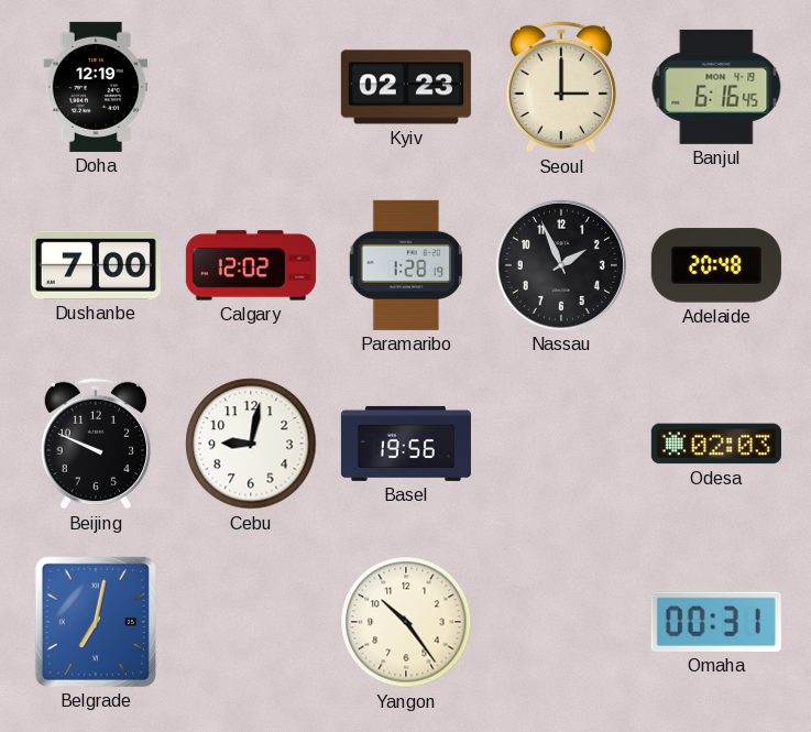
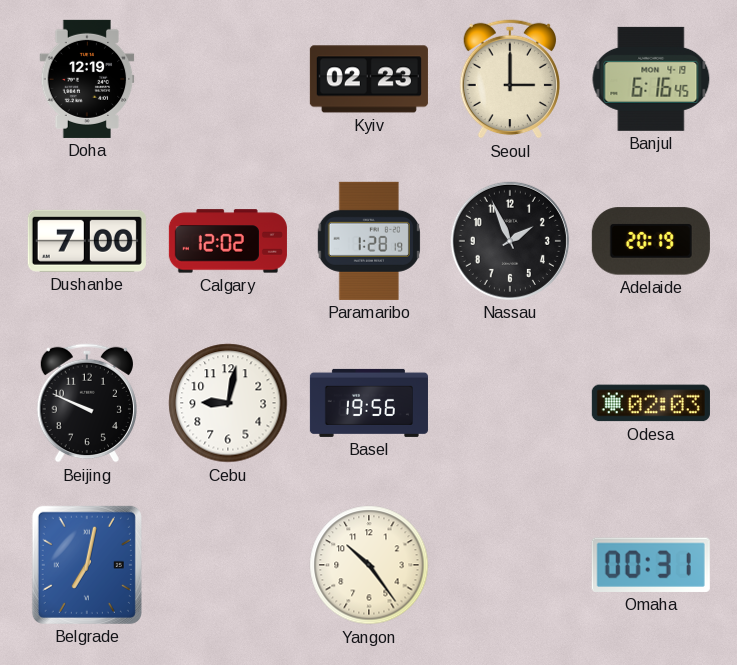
Adelaide: 20:48 -> 20:19 (651, 241)
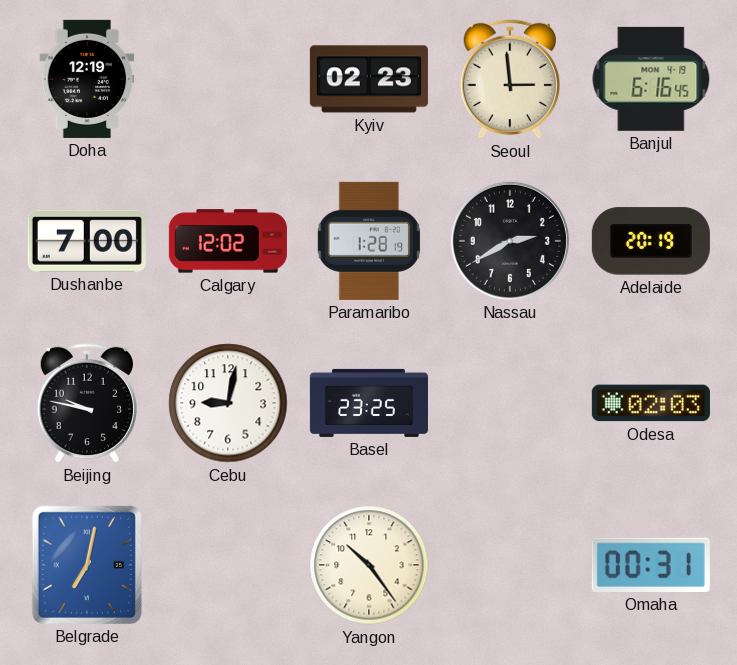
Seoul: 3:00 -> 2:59 (509, 79)
Nassau: 1:56 -> 2:40 (510, 241)
Beijing: 9:49 -> 9:47 (86, 403)
Basel: 19:56 -> 23:25 (369, 403)
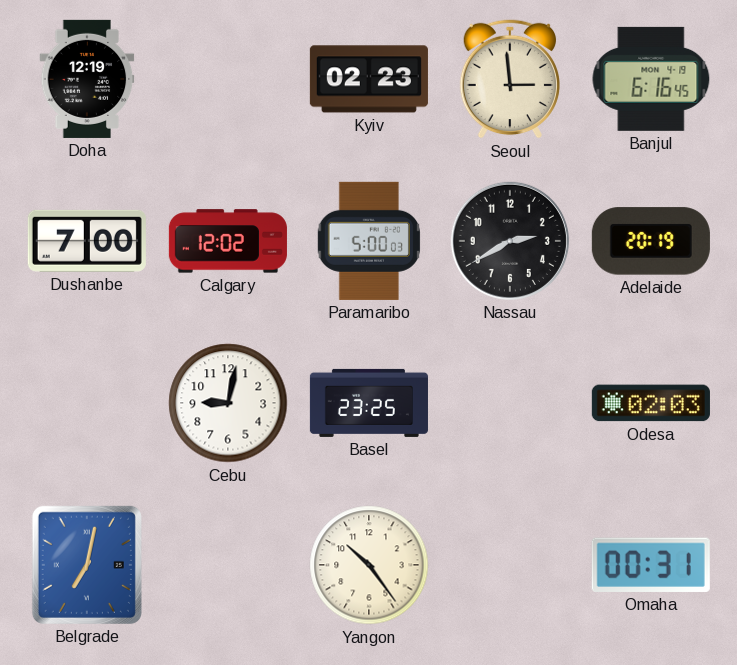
Paramaribo: 1:28 -> 5:00 (369, 241)
Beijing: 9:47 -> none (86, 403)
